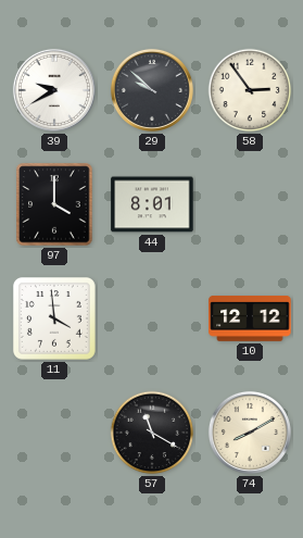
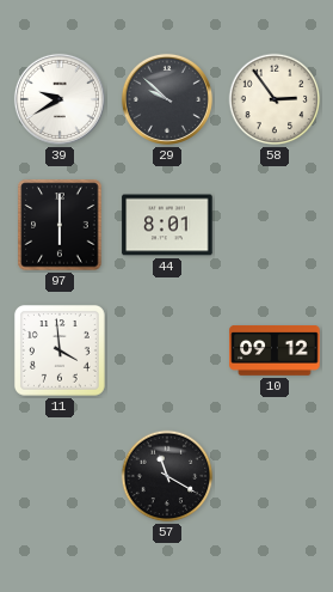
97: 4:00 -> 6:00 (60, 225)
10: 12:12 -> 09:12 (275, 352)
74: 8:10 -> none (250, 433)
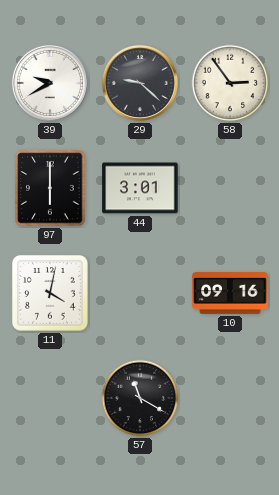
29: 9:52 -> 9:22 (140, 83)
44: 8:01 -> 3:01 (140, 188)
11: 3:59 -> 4:02 (50, 293)
10: 09:12 -> 09:16 (230, 294)
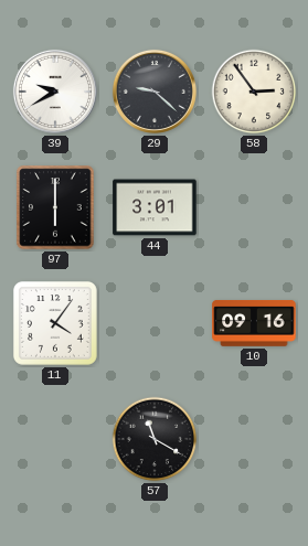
11: 4:02 -> 4:06 (55, 323)
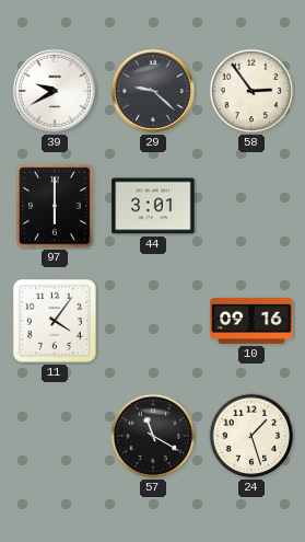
24: none -> 1:27 (251, 436)
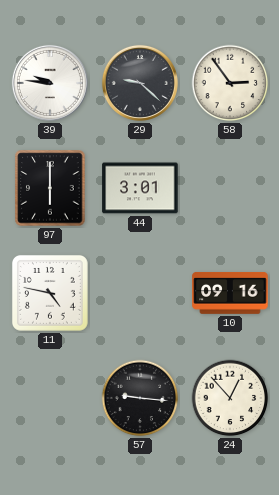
39: 9:40 -> 9:46 (50, 83)
11: 4:06 -> 4:47 (50, 293)
57: 11:20 -> 9:16 (140, 398)
24: 1:27 -> 12:53 (230, 398)
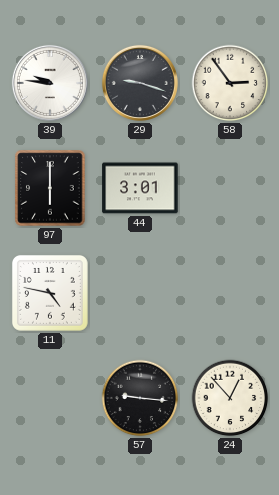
29: 9:22 -> 9:18 (140, 83)
10: 09:16 -> none (230, 294)
